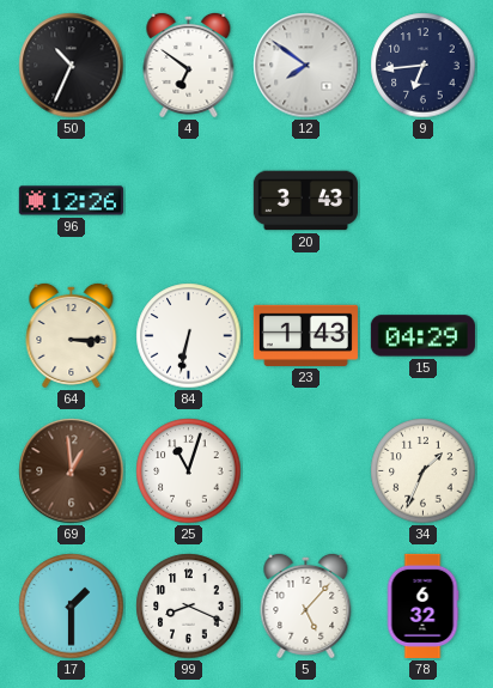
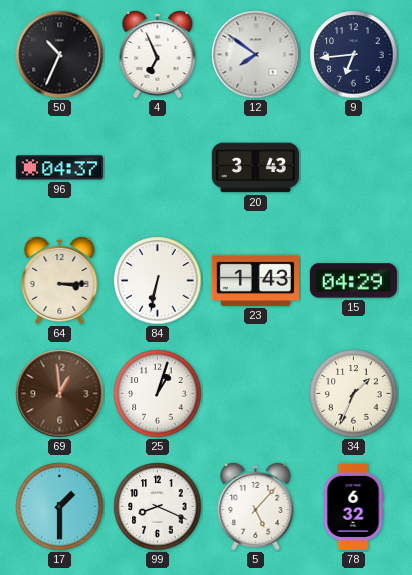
4: 6:51 -> 6:56 (158, 54)
96: 12:26 -> 04:37 (59, 168)
25: 11:03 -> 1:03 (158, 394)
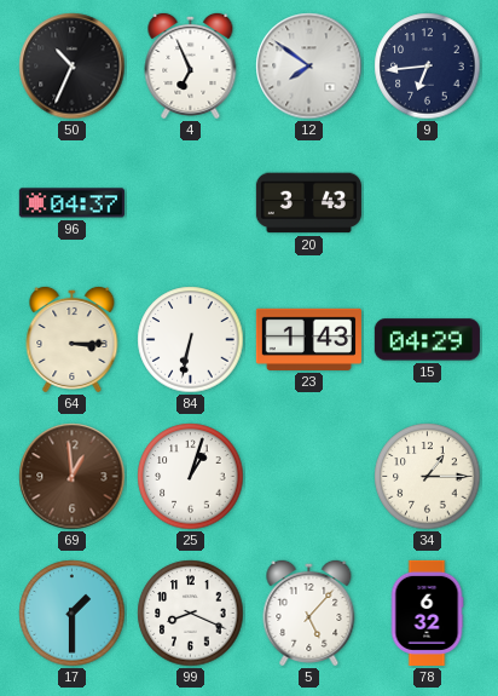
34: 1:34 -> 1:15 (428, 477)
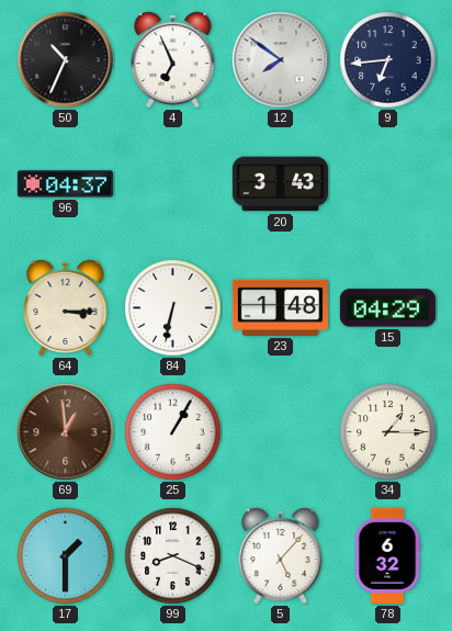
23: 1:43 -> 1:48 (280, 307)
25: 1:03 -> 1:05 (173, 432)
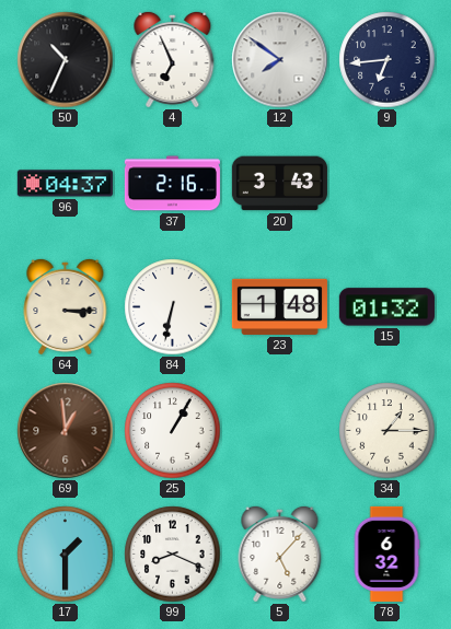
37: none -> 2:16 (172, 184)
15: 04:29 -> 01:32 (386, 307)
